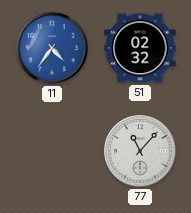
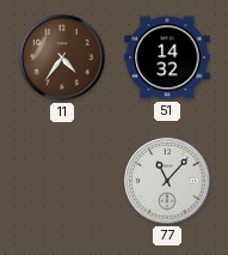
11 dial: blue -> brown (62, 57)
51: 02:32 -> 14:32 (167, 57)
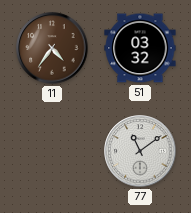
51: 14:32 -> 03:32 (140, 48)
77: 11:07 -> 11:09 (140, 151)
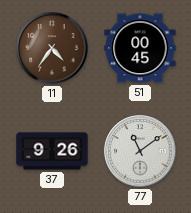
51: 03:32 -> 00:45 (140, 48)
37: none -> 9:26 (52, 151)
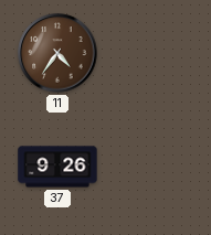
51: 00:45 -> none (140, 48)
77: 11:09 -> none (140, 151)
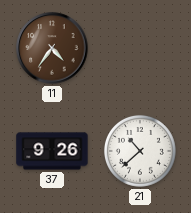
21: none -> 10:38 (140, 151)
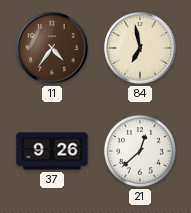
84: none -> 6:58 (140, 48)
21: 10:38 -> 12:38 (140, 151)
